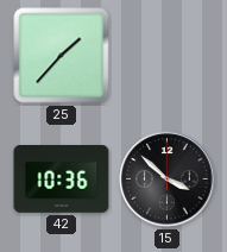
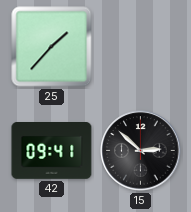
42: 10:36 -> 09:41 (52, 151)
15: 3:52 -> 2:52 (141, 151)
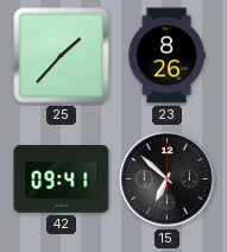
23: none -> 8:26 (166, 56)
15: 2:52 -> 6:52 (168, 179)
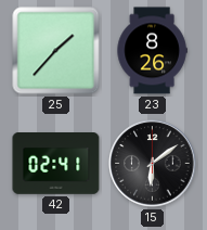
42: 09:41 -> 02:41 (56, 164)
15: 6:52 -> 6:09 (153, 164)
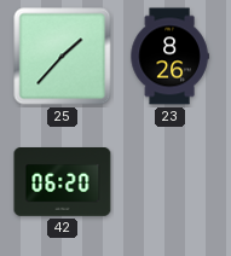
42: 02:41 -> 06:20 (63, 182)
15: 6:09 -> none (153, 164)
